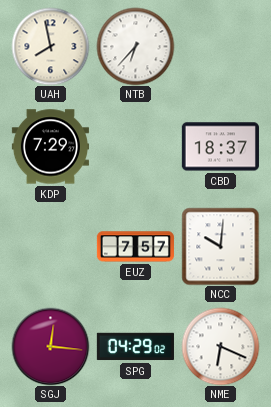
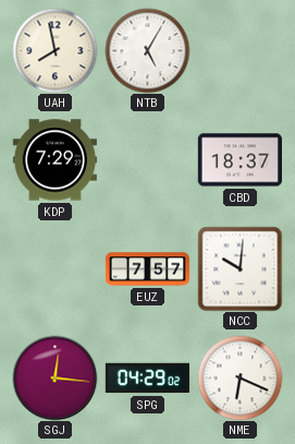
NTB: 6:37 -> 5:05 (147, 50)
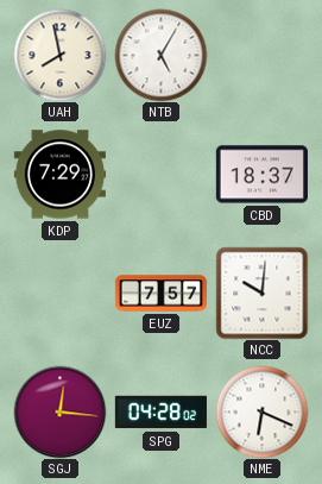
SPG: 04:29 -> 04:28 (160, 413)
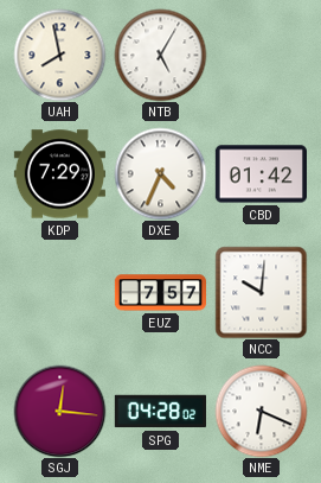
DXE: none -> 4:34 (160, 173)
CBD: 18:37 -> 01:42 (261, 174)
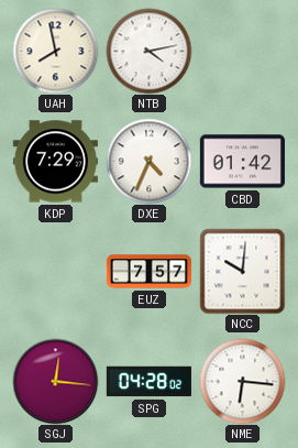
NTB: 5:05 -> 4:13 (148, 51)
NME: 6:19 -> 6:16 (242, 381)
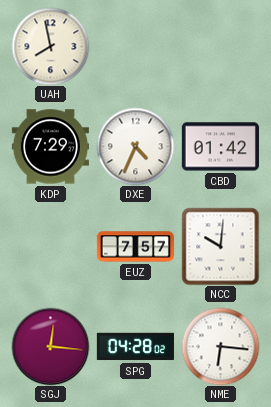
NTB: 4:13 -> none (148, 51)
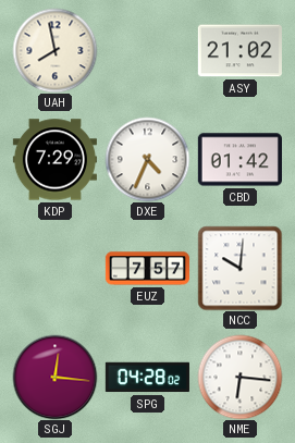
ASY: none -> 21:02 (239, 51)
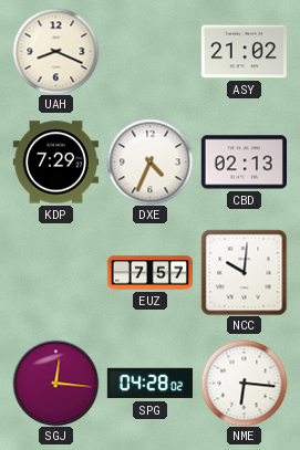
UAH: 7:58 -> 8:19 (55, 51)
CBD: 01:42 -> 02:13 (244, 163)
